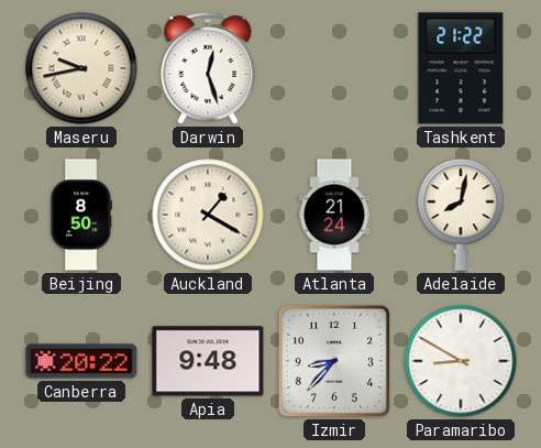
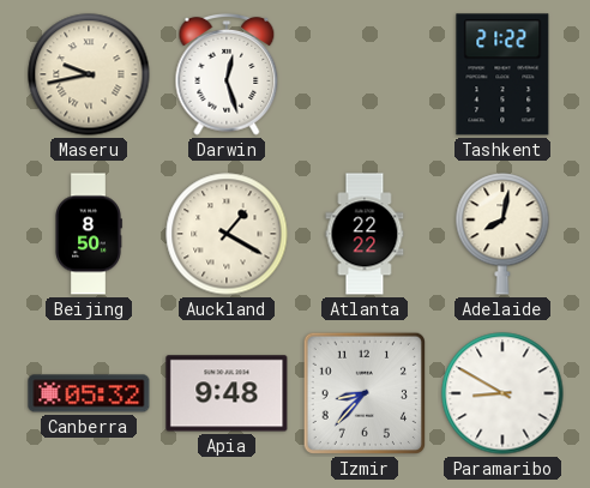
Atlanta: 21:24 -> 22:22 (365, 234)
Canberra: 20:22 -> 05:32 (89, 393)
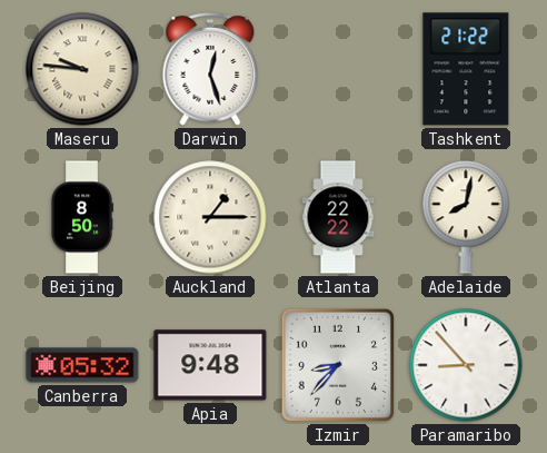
Maseru: 9:43 -> 9:46 (82, 69)
Auckland: 1:20 -> 1:15 (210, 217)
Paramaribo: 8:50 -> 8:53 (466, 365)
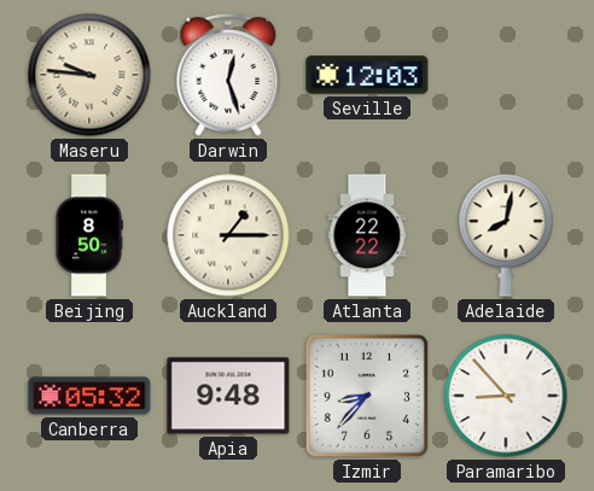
Seville: none -> 12:03 (367, 75)
Tashkent: 21:22 -> none (466, 69)
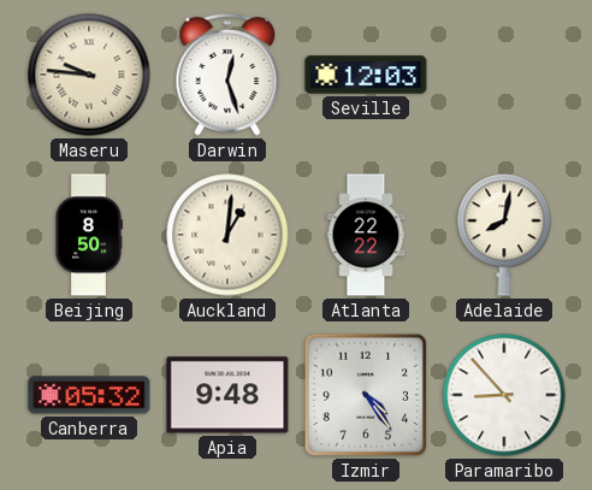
Auckland: 1:15 -> 1:01 (227, 235)
Izmir: 8:37 -> 4:24 (366, 395)
